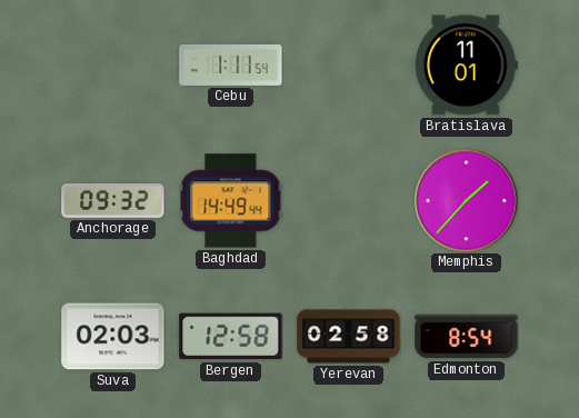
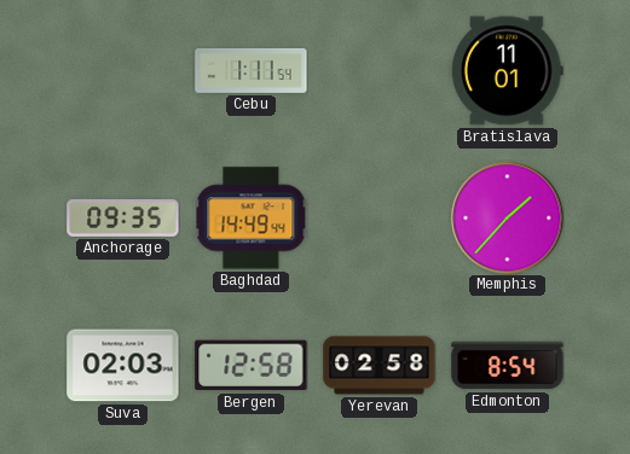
Anchorage: 09:32 -> 09:35 (123, 219)
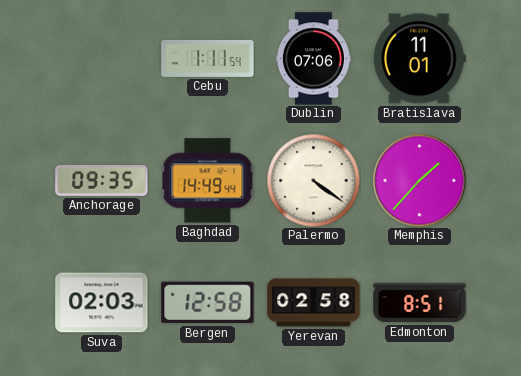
Dublin: none -> 07:06 (313, 59)
Palermo: none -> 4:21 (313, 180)
Edmonton: 8:54 -> 8:51 (420, 303)
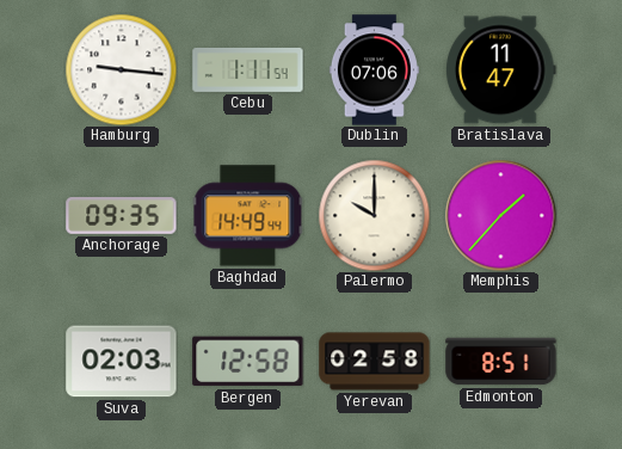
Hamburg: none -> 9:16 (121, 69)
Bratislava: 11:01 -> 11:47 (501, 70)
Palermo: 4:21 -> 10:00 (374, 215)
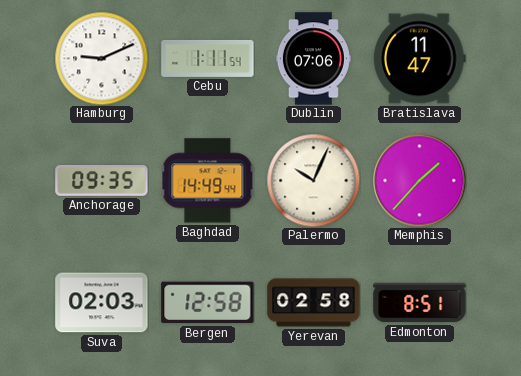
Hamburg: 9:16 -> 9:11 (101, 58)
Palermo: 10:00 -> 10:04 (313, 180)
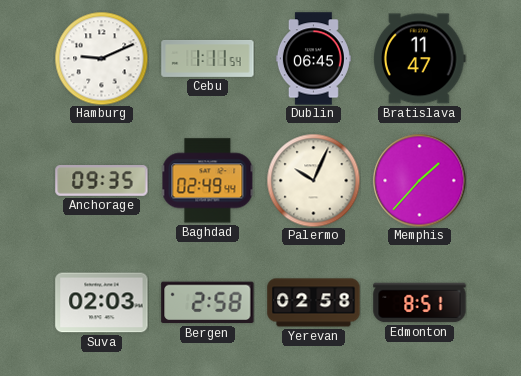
Dublin: 07:06 -> 06:45 (313, 59)
Baghdad: 14:49 -> 02:49 (207, 181)
Bergen: 12:58 -> 2:58 (208, 303)
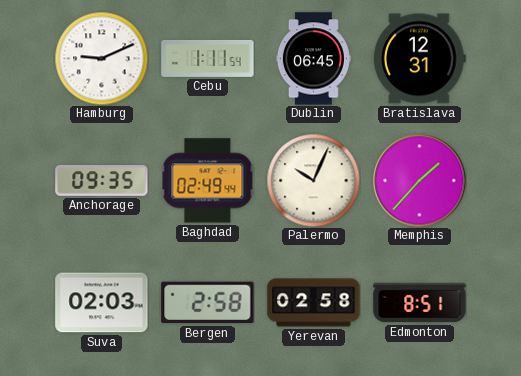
Bratislava: 11:47 -> 12:31 (420, 59)
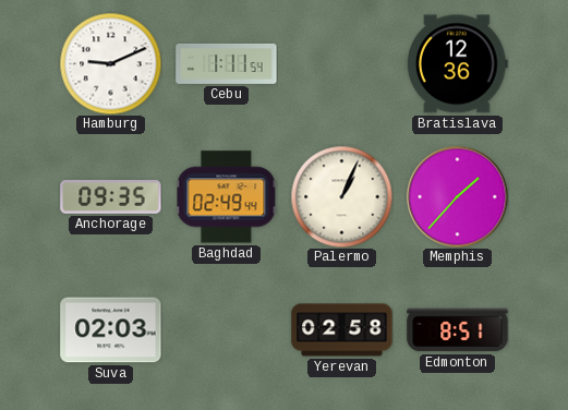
Dublin: 06:45 -> none (313, 59)
Bratislava: 12:31 -> 12:36 (458, 64)
Palermo: 10:04 -> 1:04 (341, 196)
Bergen: 2:58 -> none (208, 303)
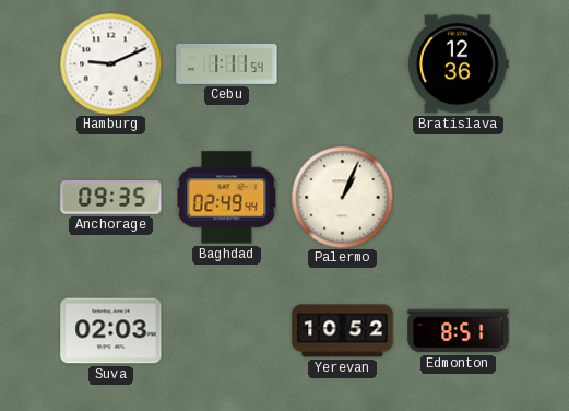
Memphis: 1:37 -> none (457, 196)
Yerevan: 02:58 -> 10:52 (343, 331)
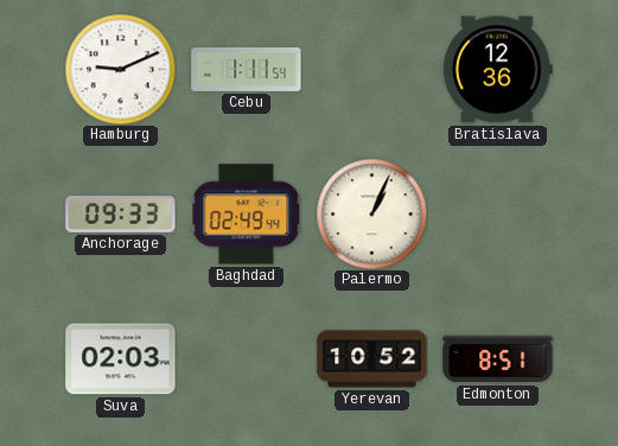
Anchorage: 09:35 -> 09:33 (121, 215)
